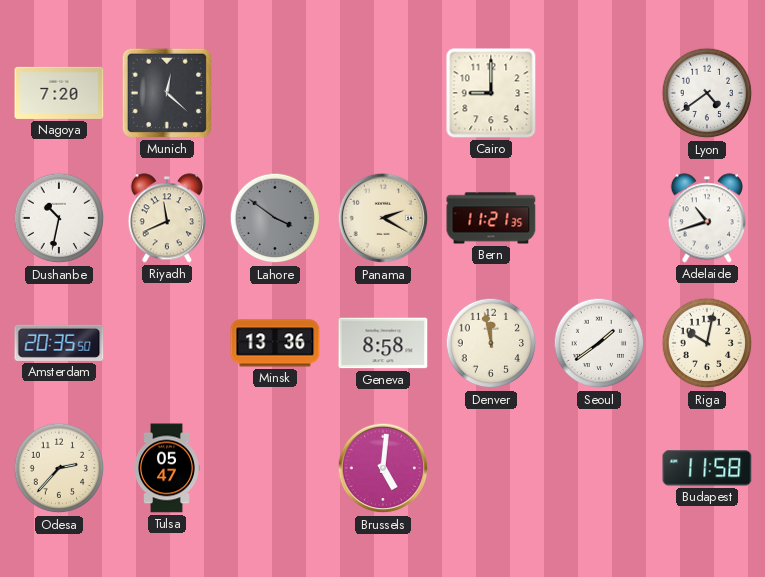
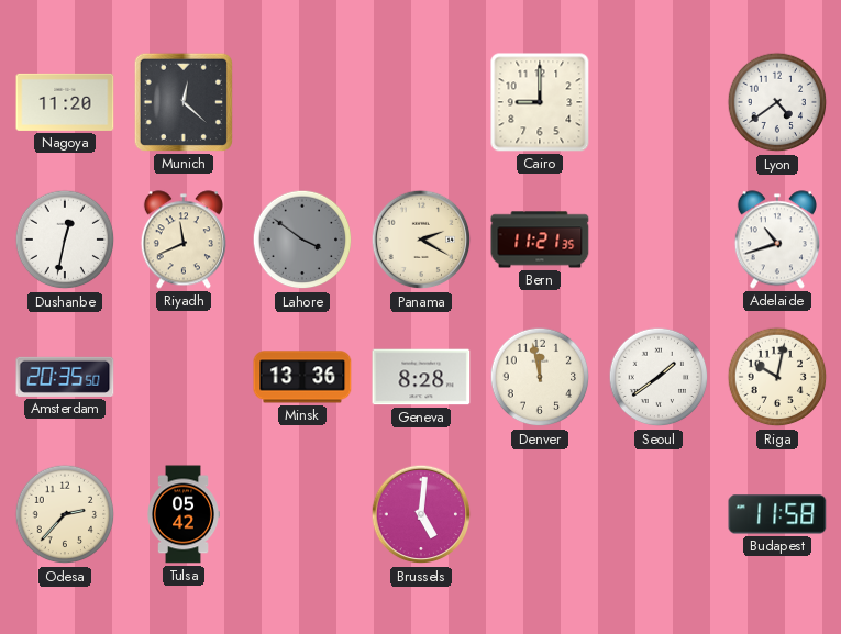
Nagoya: 7:20 -> 11:20 (65, 102)
Dushanbe: 10:32 -> 12:32 (65, 240)
Geneva: 8:58 -> 8:28 (421, 377)
Tulsa: 05:47 -> 05:42 (184, 514)
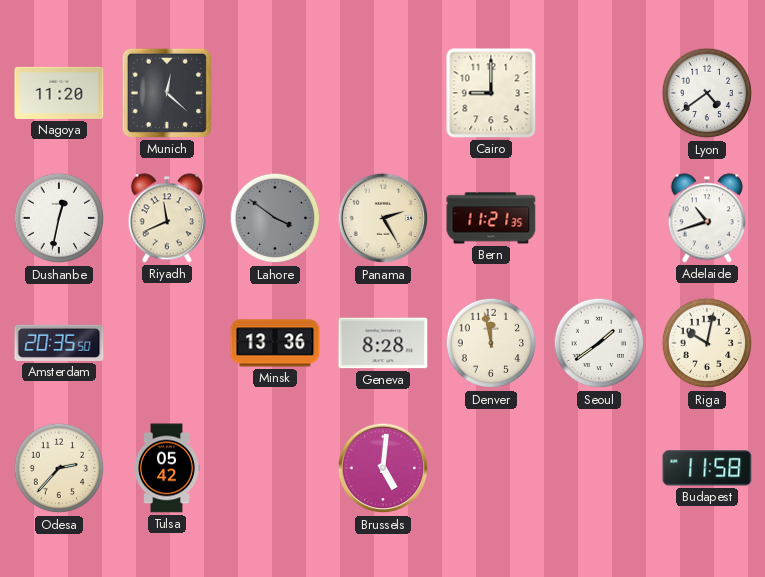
Panama: 2:20 -> 2:25 (383, 218)
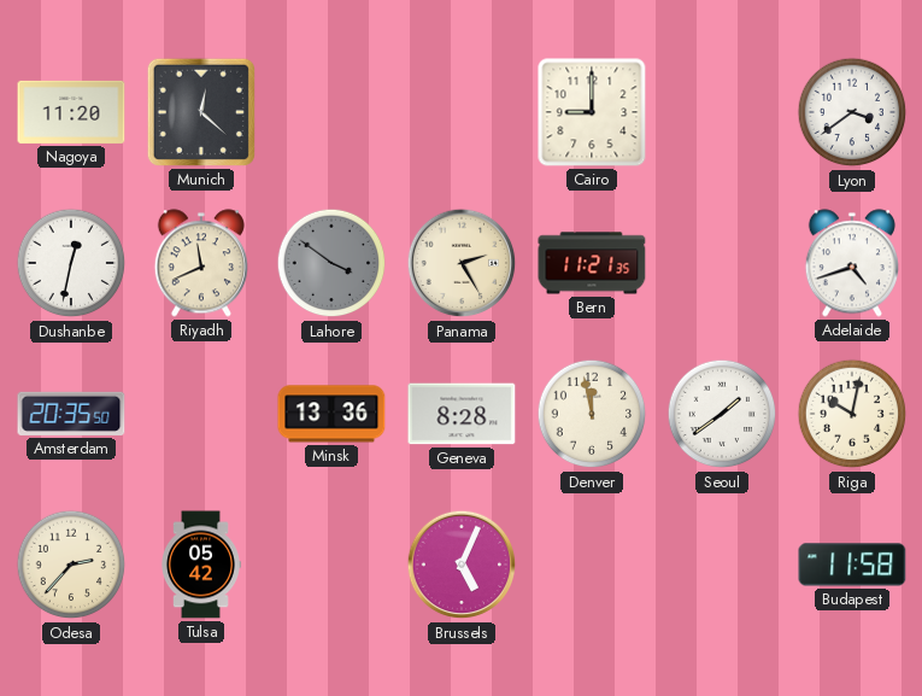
Lyon: 4:39 -> 3:39 (852, 112)
Adelaide: 10:42 -> 4:42 (852, 263)
Brussels: 5:01 -> 5:04 (462, 565)
